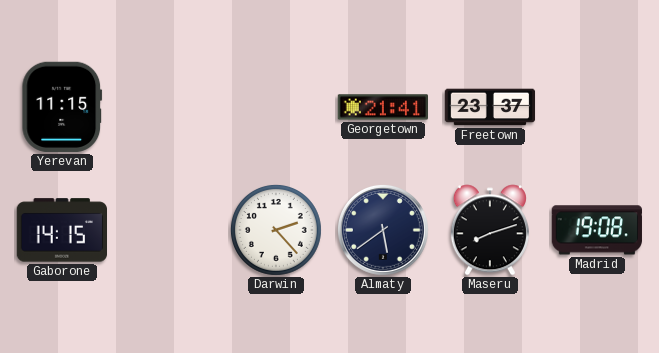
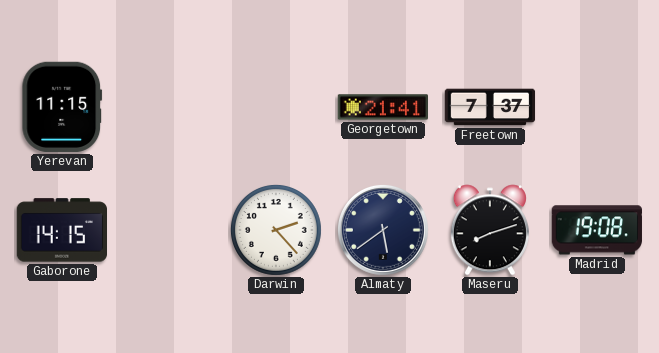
Freetown: 23:37 -> 7:37 (490, 107)
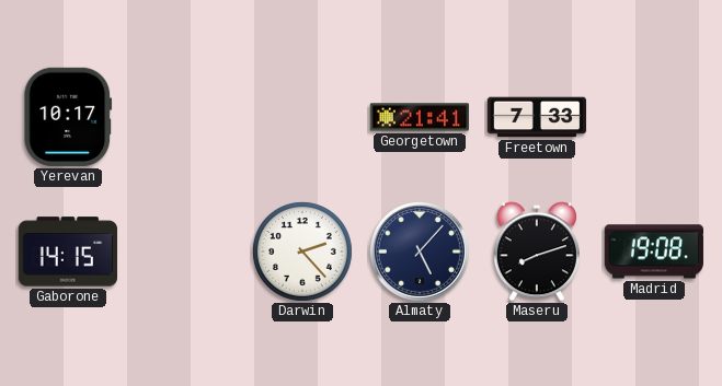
Yerevan: 11:15 -> 10:17 (68, 117)
Freetown: 7:37 -> 7:33 (537, 117)
Almaty: 5:39 -> 5:07 (420, 252)
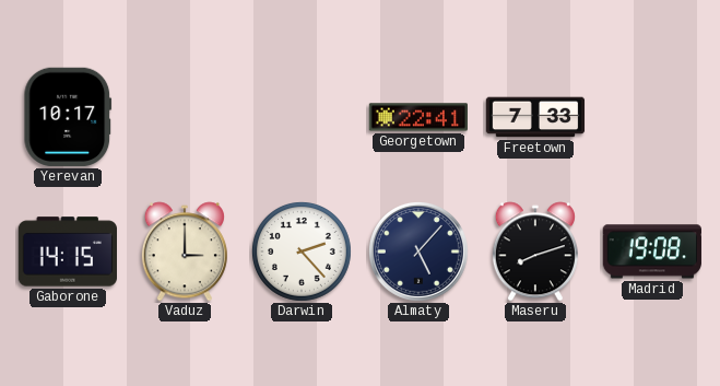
Georgetown: 21:41 -> 22:41 (418, 117)
Vaduz: none -> 3:00 (185, 252)
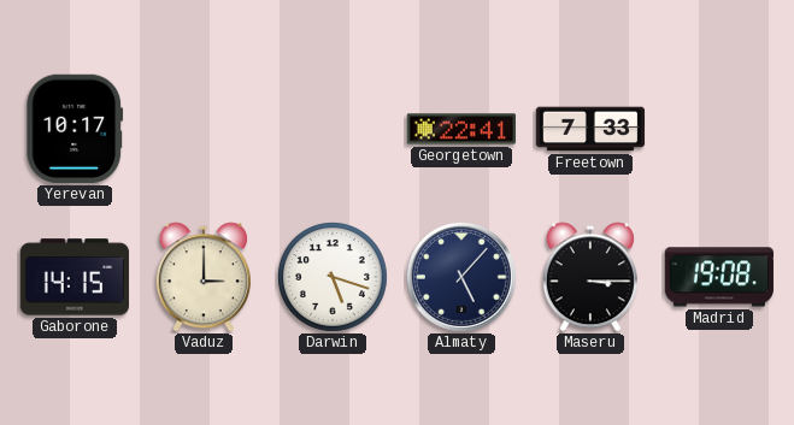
Darwin: 2:23 -> 5:18 (334, 278)
Maseru: 8:12 -> 3:15 (590, 277)
